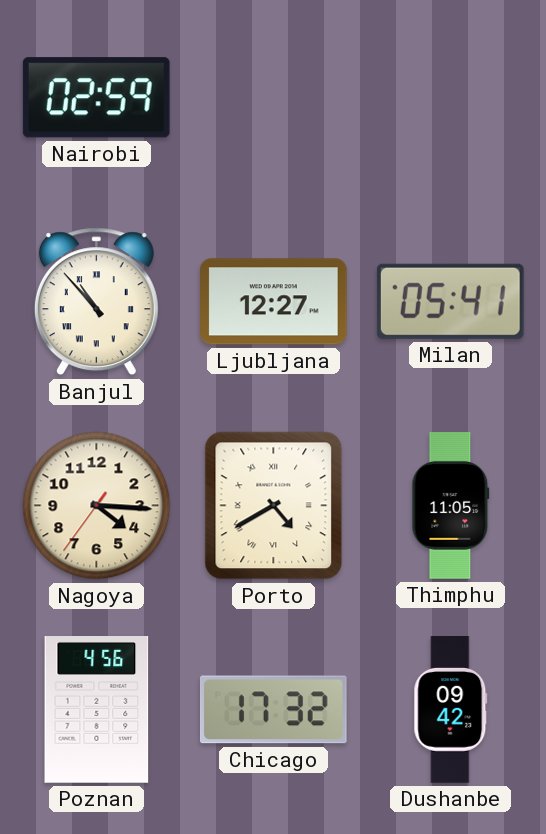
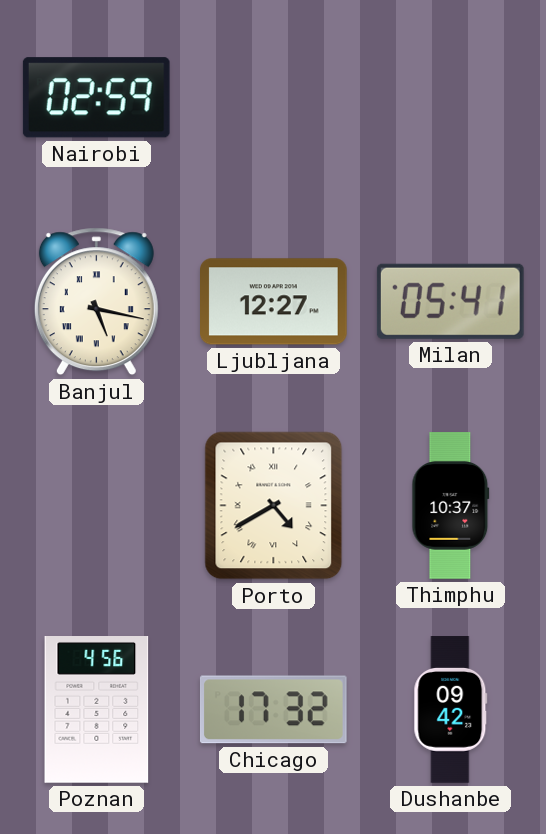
Banjul: 10:53 -> 5:17 (96, 302)
Nagoya: 4:15 -> none (97, 506)
Thimphu: 11:05 -> 10:37 (451, 506)
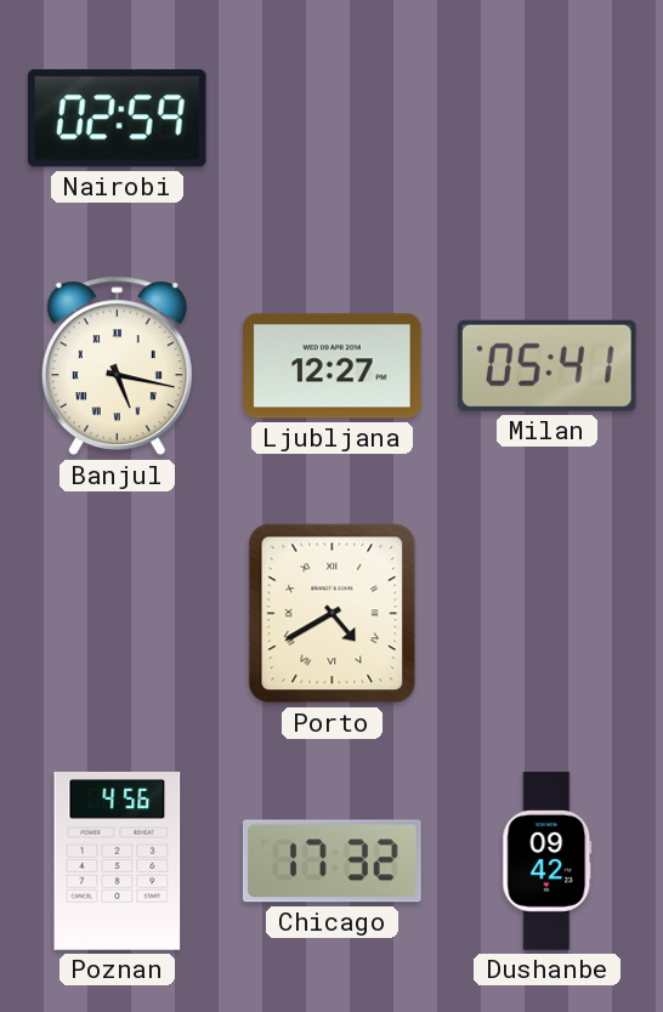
Thimphu: 10:37 -> none (451, 506)
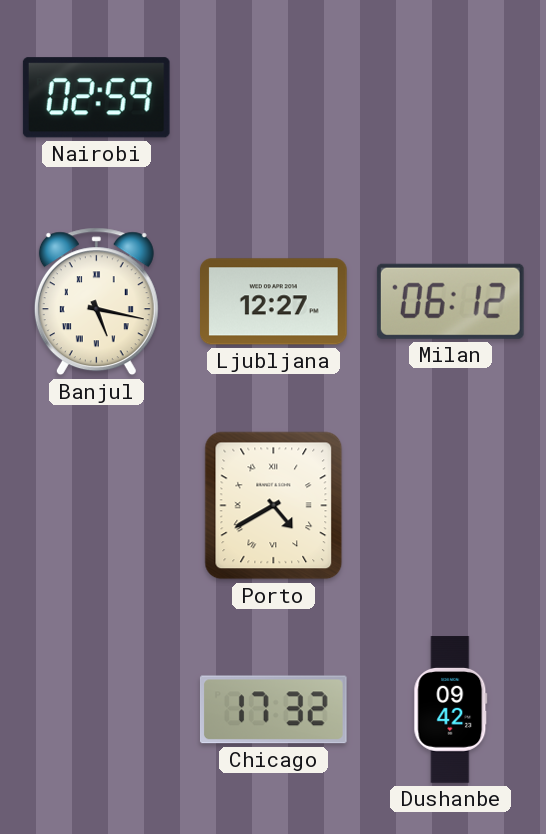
Milan: 05:41 -> 06:12 (450, 301)
Poznan: 4:56 -> none (118, 862)
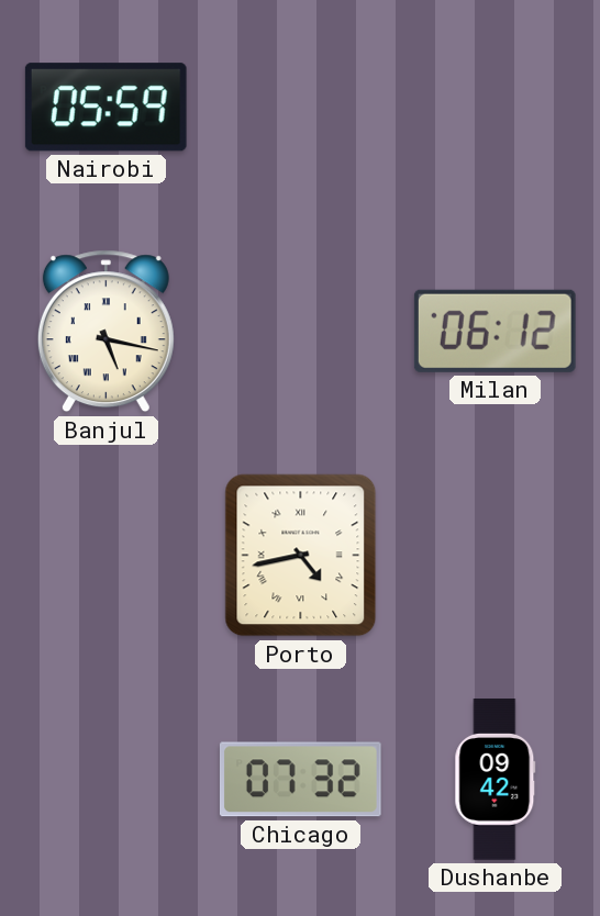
Nairobi: 02:59 -> 05:59 (105, 108)
Ljubljana: 12:27 -> none (274, 302)
Porto: 4:40 -> 4:43 (301, 556)
Chicago: 17:32 -> 07:32 (300, 780)
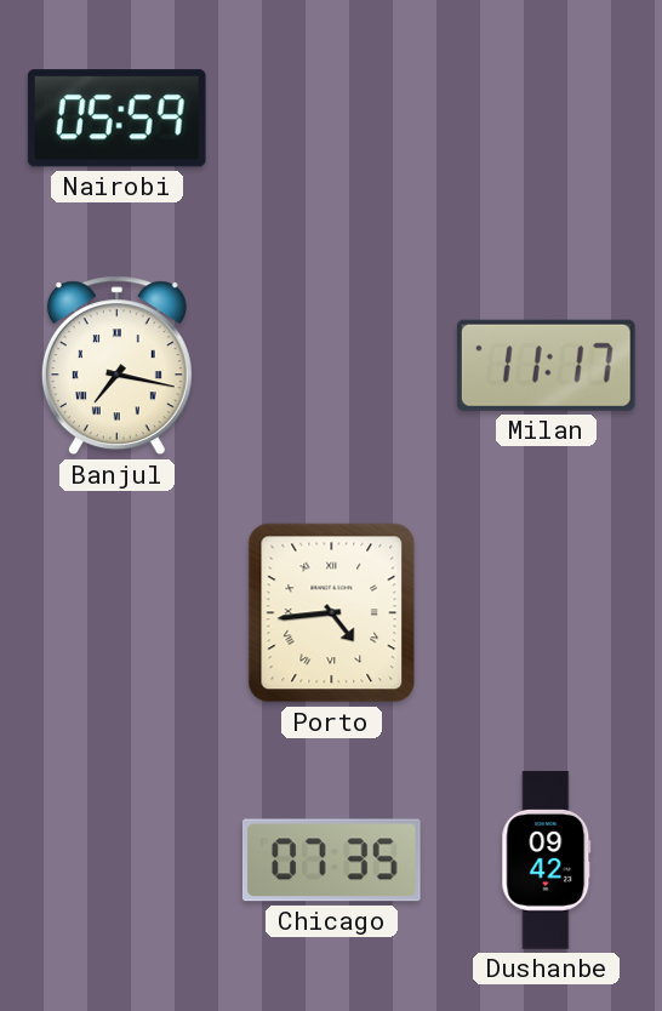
Banjul: 5:17 -> 7:17 (116, 366)
Milan: 06:12 -> 11:17 (546, 365)
Porto: 4:43 -> 4:44 (332, 613)
Chicago: 07:32 -> 07:35 (331, 861)
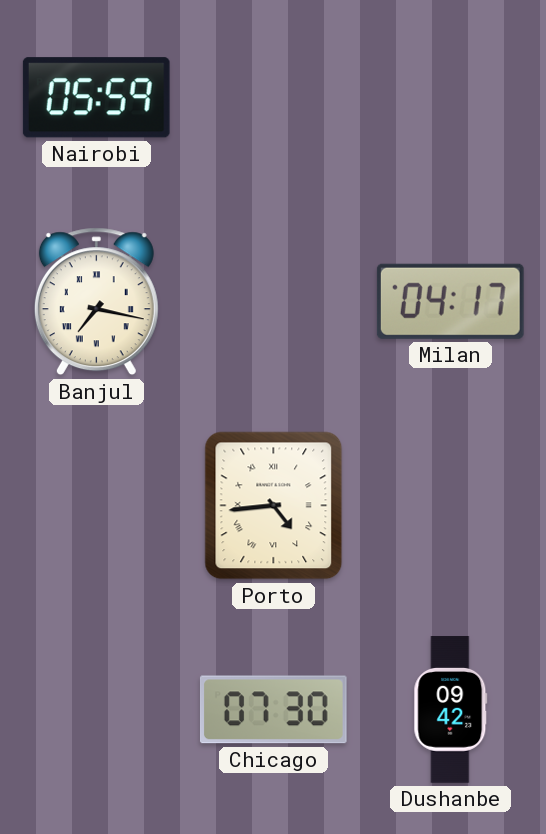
Milan: 11:17 -> 04:17 (450, 301)
Chicago: 07:35 -> 07:30 (273, 710)
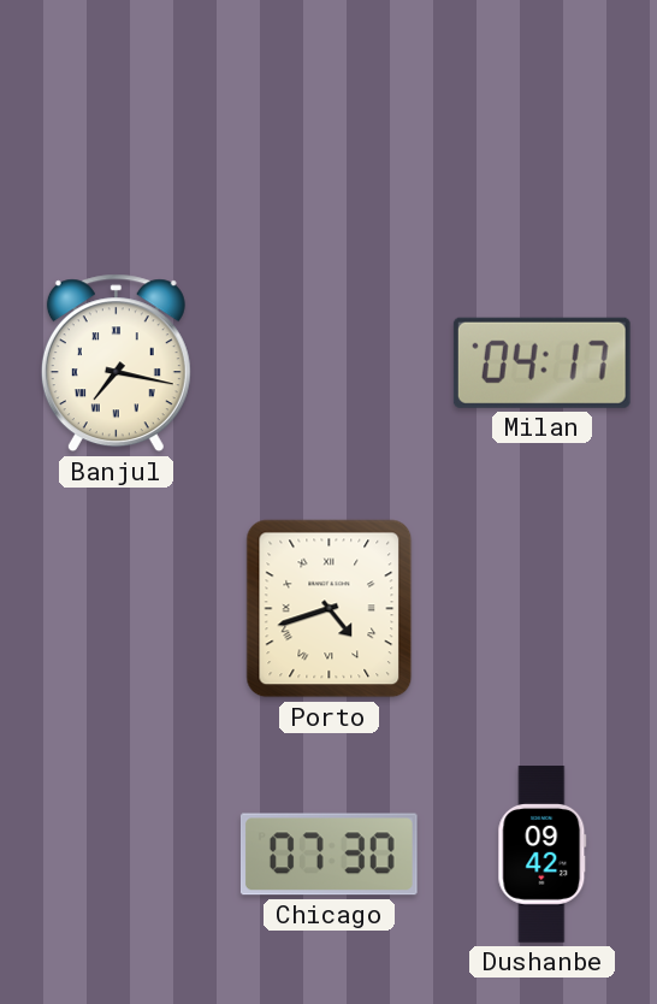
Nairobi: 05:59 -> none (96, 98)
Porto: 4:44 -> 4:42 (330, 609)
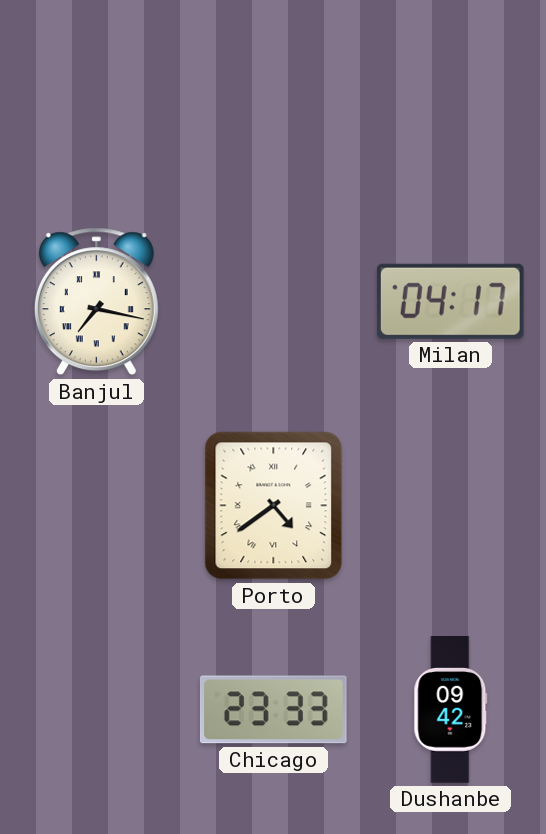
Porto: 4:42 -> 4:39 (274, 506)
Chicago: 07:30 -> 23:33 (273, 710)
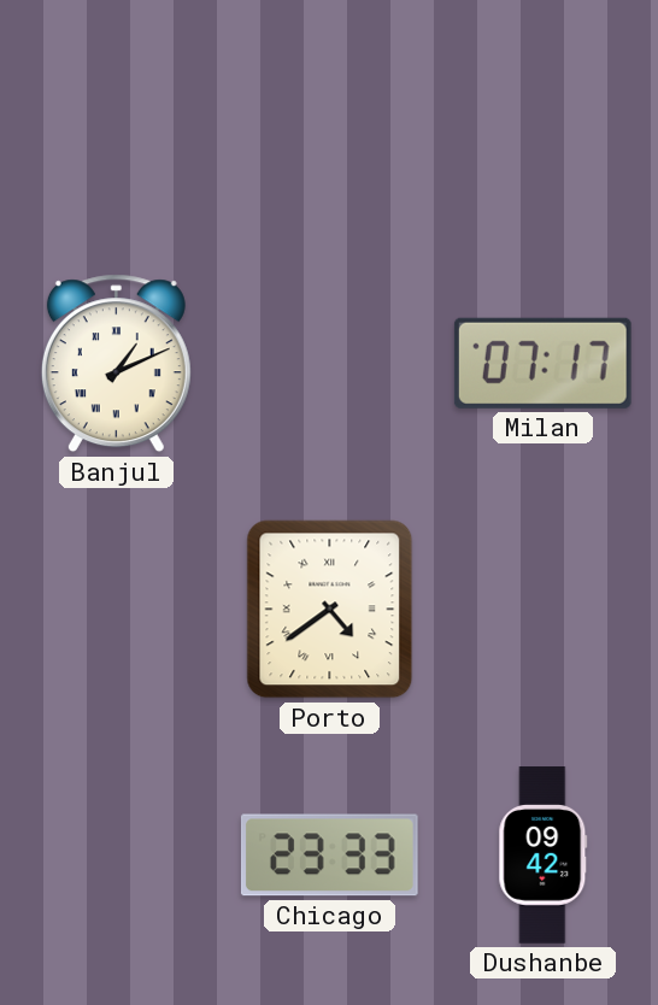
Banjul: 7:17 -> 1:11 (116, 364)
Milan: 04:17 -> 07:17 (542, 363)
